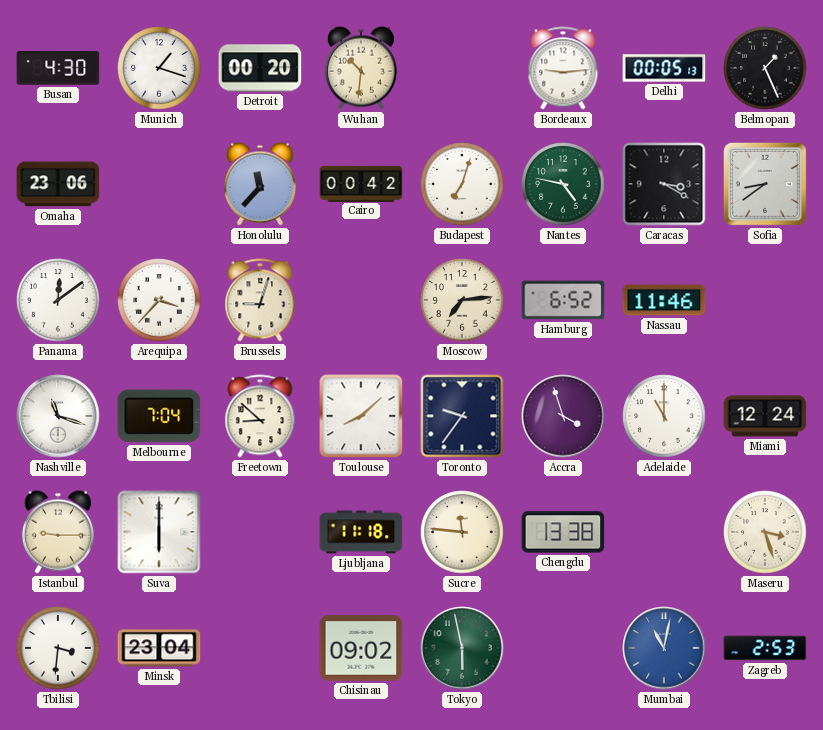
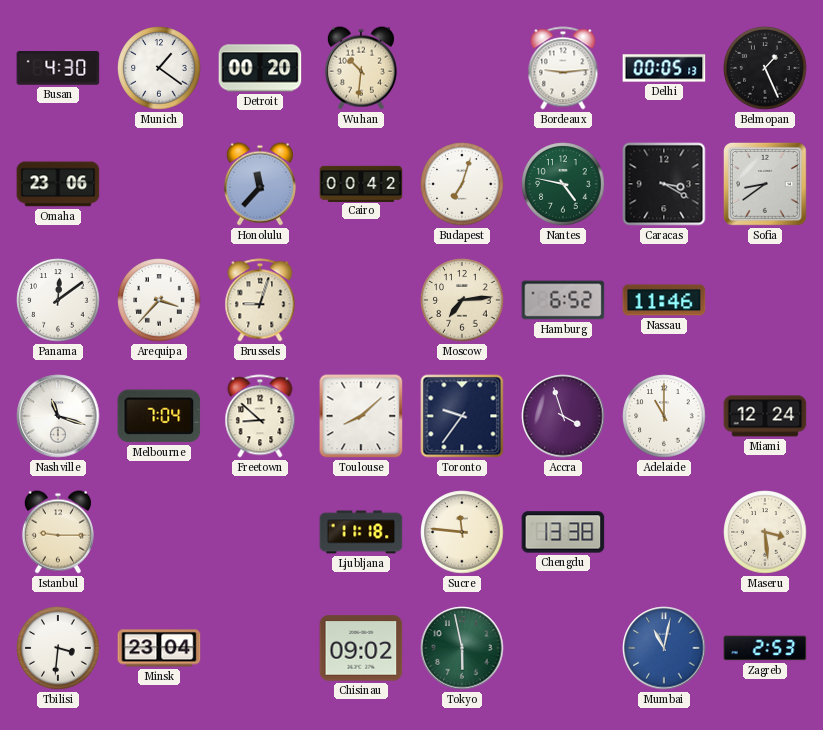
Munich: 1:18 -> 1:21 (159, 68)
Suva: 6:00 -> none (159, 532)
Maseru: 3:27 -> 3:29 (765, 532)
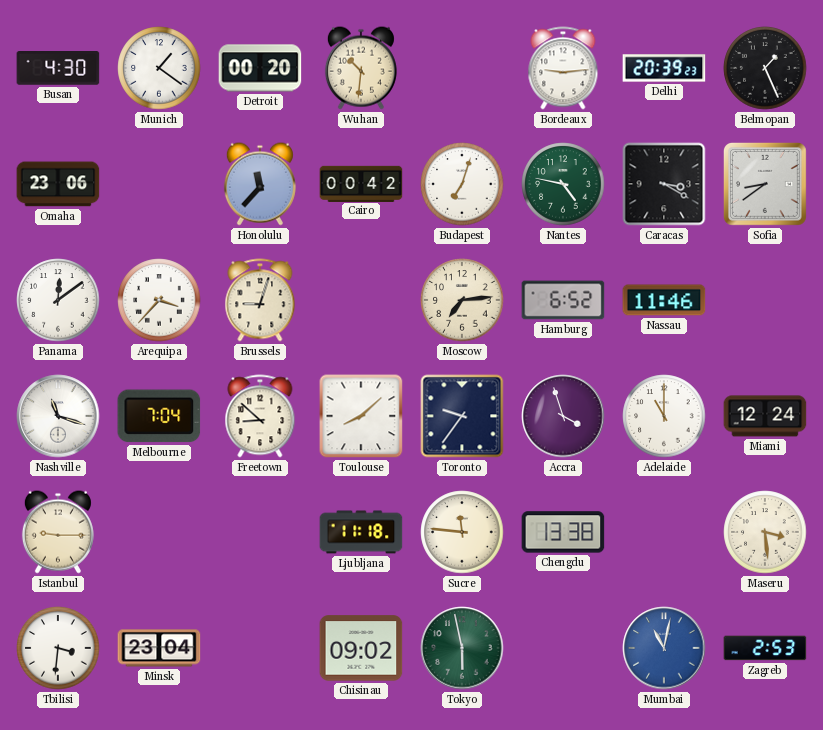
Delhi: 00:05 -> 20:39 (664, 68)
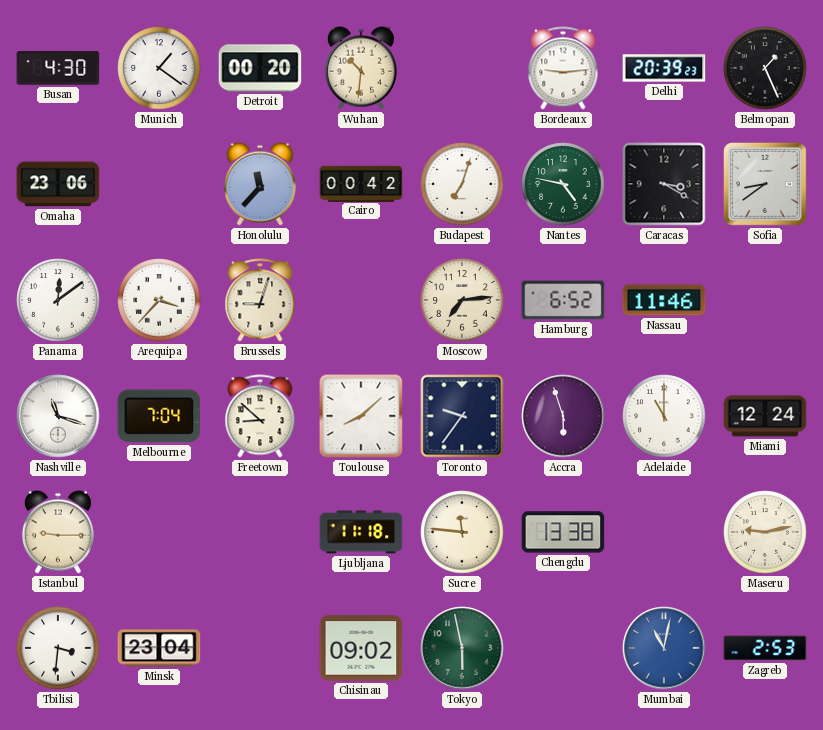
Accra: 3:57 -> 5:57 (563, 416)
Maseru: 3:29 -> 9:13 (765, 532)
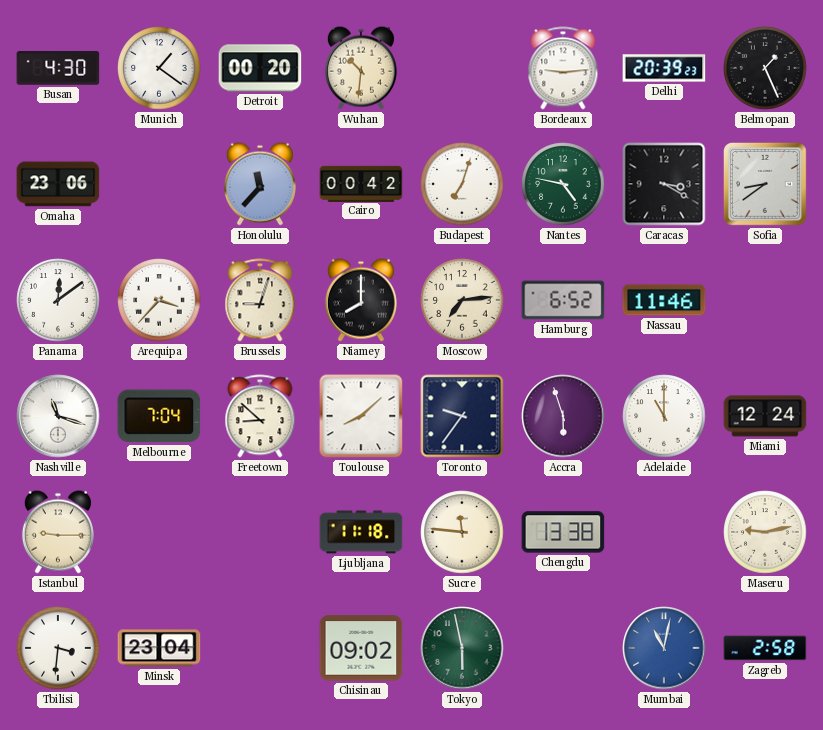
Niamey: none -> 8:00 (361, 300)
Zagreb: 2:53 -> 2:58 (765, 648)
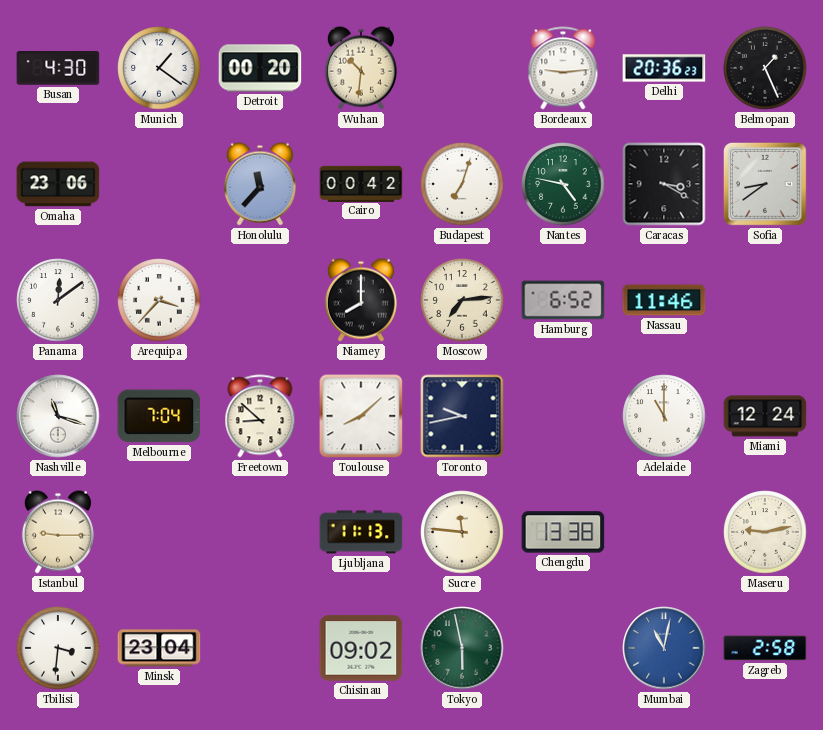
Delhi: 20:39 -> 20:36 (664, 68)
Brussels: 9:03 -> none (260, 300)
Toronto: 9:36 -> 9:43 (462, 416)
Accra: 5:57 -> none (563, 416)
Ljubljana: 11:18 -> 11:13 (361, 532)
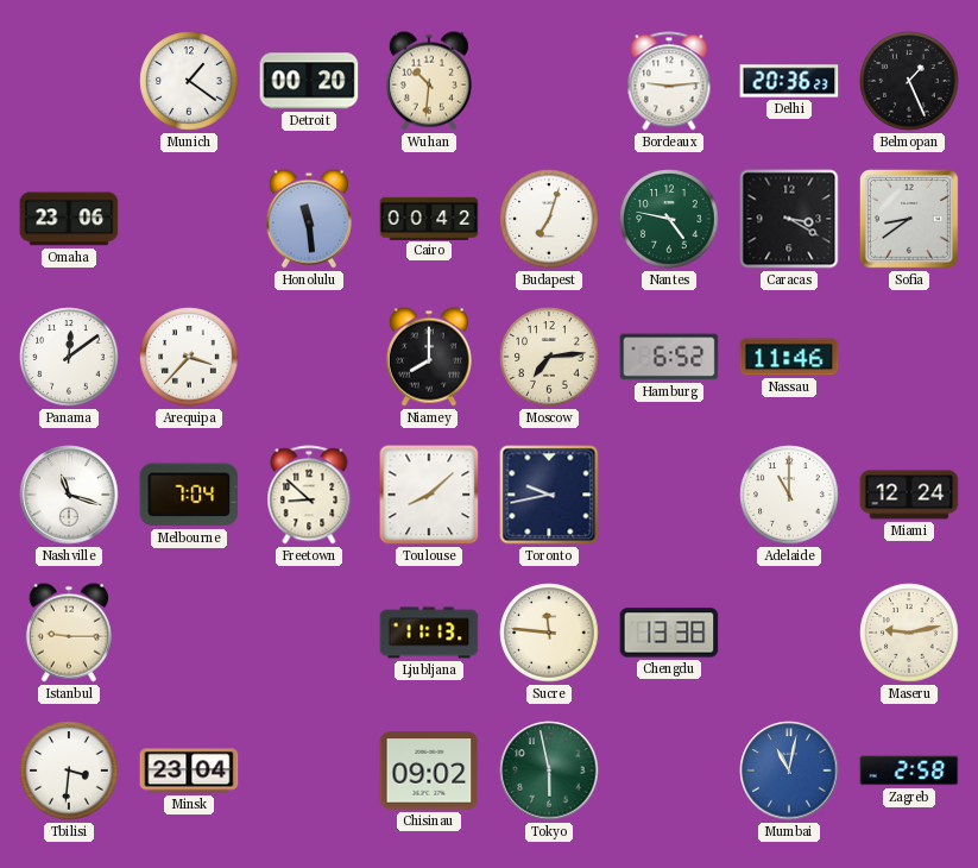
Busan: 4:30 -> none (58, 69)
Honolulu: 11:37 -> 11:29 (309, 219)
